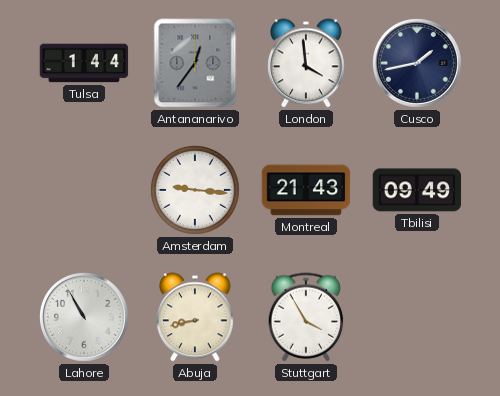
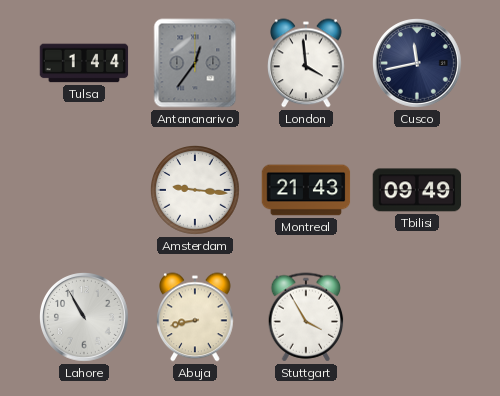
Cusco: 1:43 -> 11:43 (418, 64)
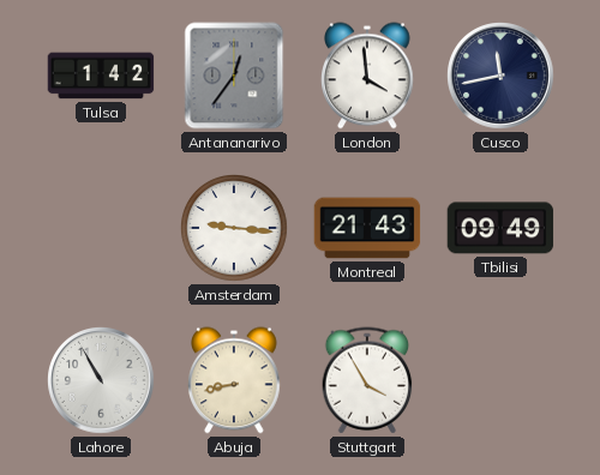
Tulsa: 1:44 -> 1:42 (101, 76)
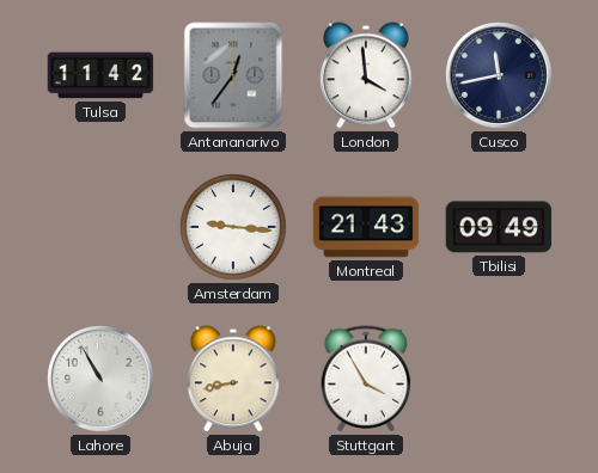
Tulsa: 1:42 -> 11:42 (100, 75)
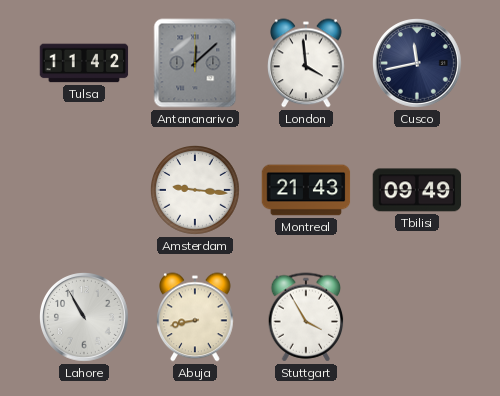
Antananarivo: 12:36 -> 12:08 (195, 63)
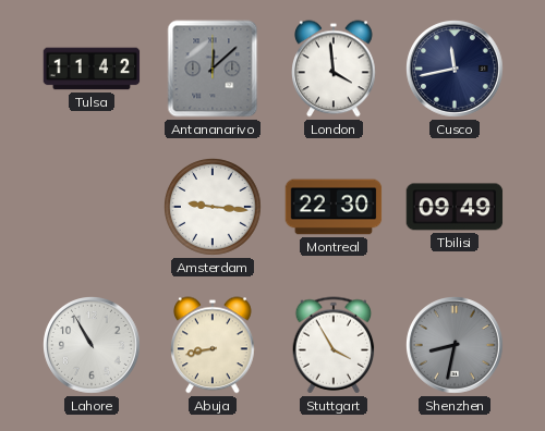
Montreal: 21:43 -> 22:30 (334, 207)
Shenzhen: none -> 8:32 (456, 346)
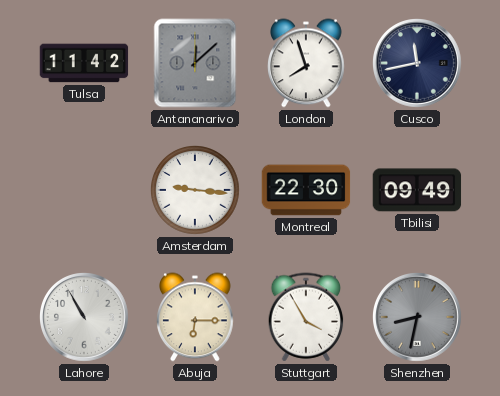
London: 3:59 -> 7:57 (307, 63)
Abuja: 8:43 -> 6:15 (196, 317)
